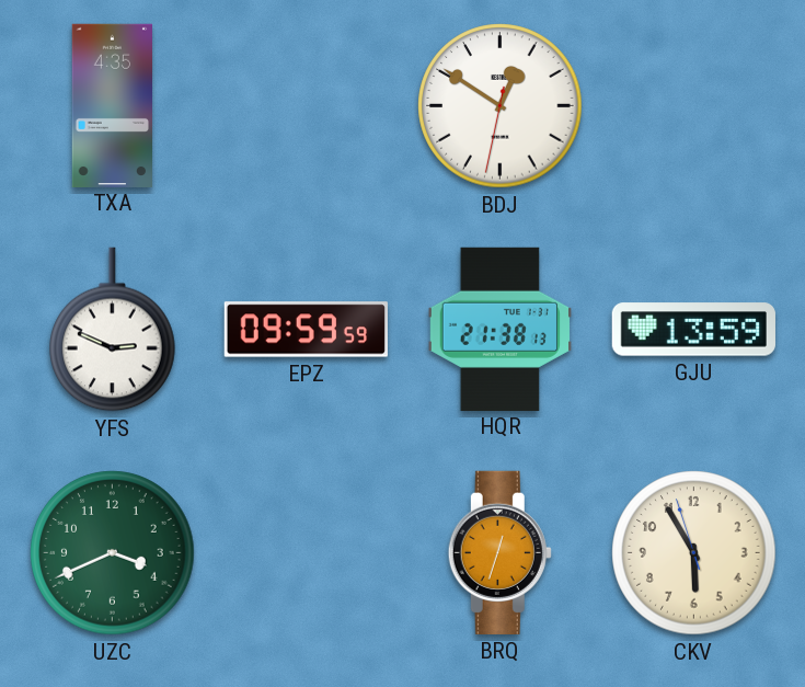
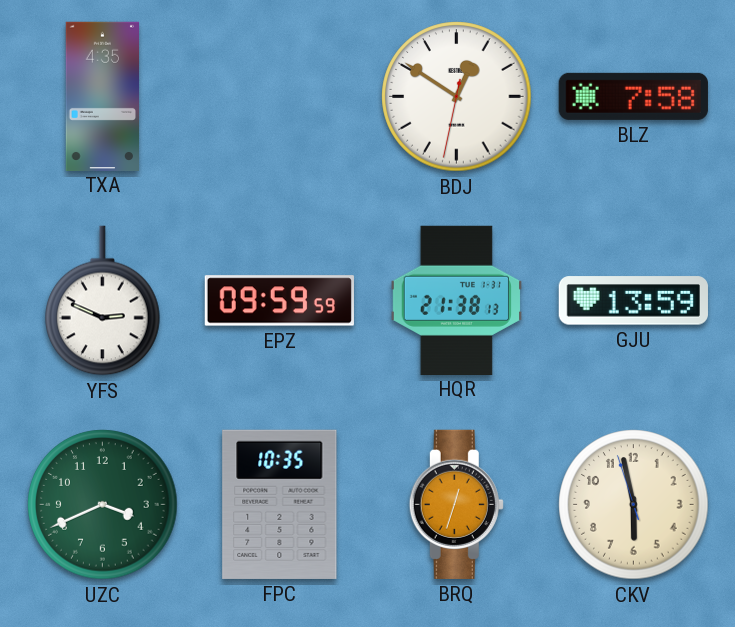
BLZ: none -> 7:58 (633, 96)
FPC: none -> 10:35 (280, 504)
CKV: 5:54 -> 5:57 (634, 505)
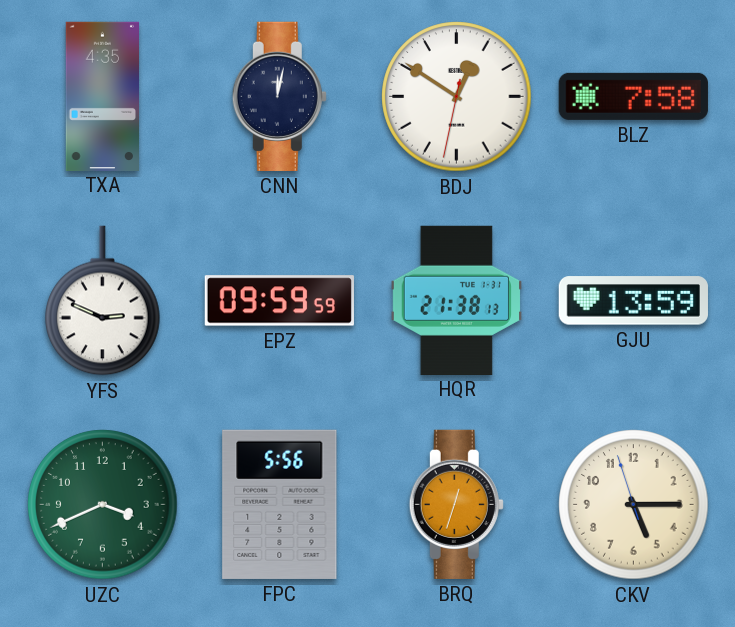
CNN: none -> 12:02 (279, 96)
FPC: 10:35 -> 5:56 (280, 504)
CKV: 5:57 -> 5:14 (634, 505)
